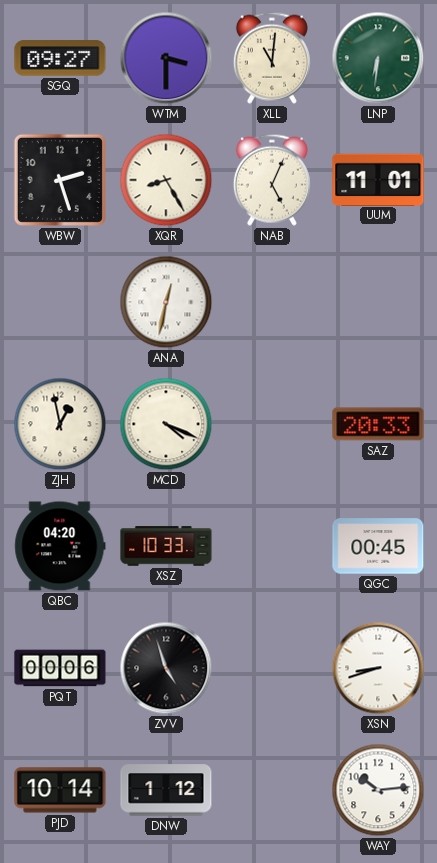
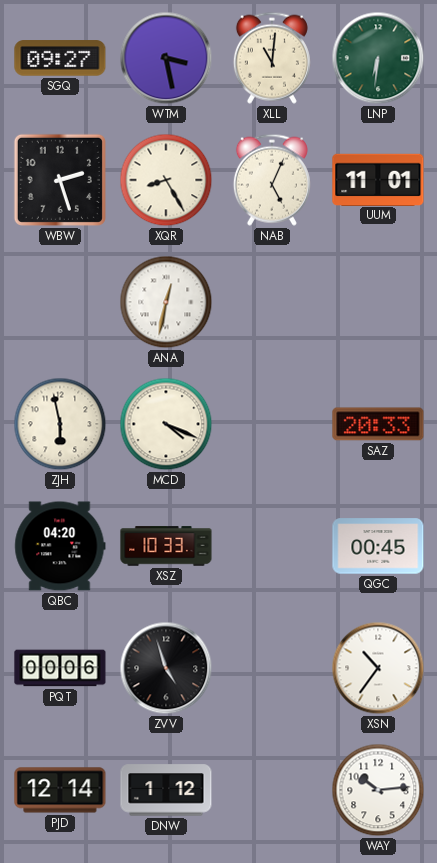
WTM: 3:30 -> 3:28 (166, 58)
ZJH: 12:58 -> 5:58 (60, 424)
XSN: 8:42 -> 10:36 (378, 668)
PJD: 10:14 -> 12:14 (60, 790)
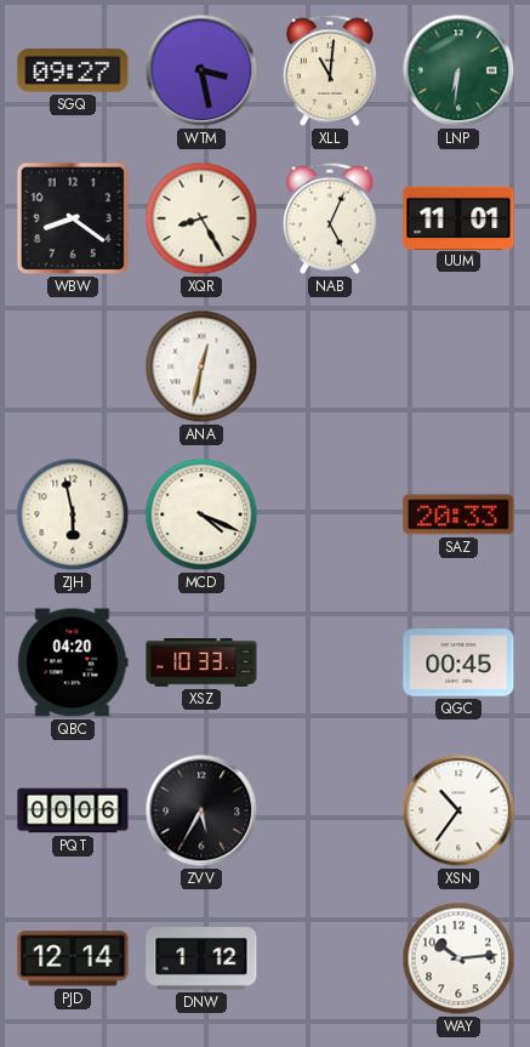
WBW: 2:27 -> 8:21 (73, 218)
ZVV: 4:57 -> 5:35 (201, 810)
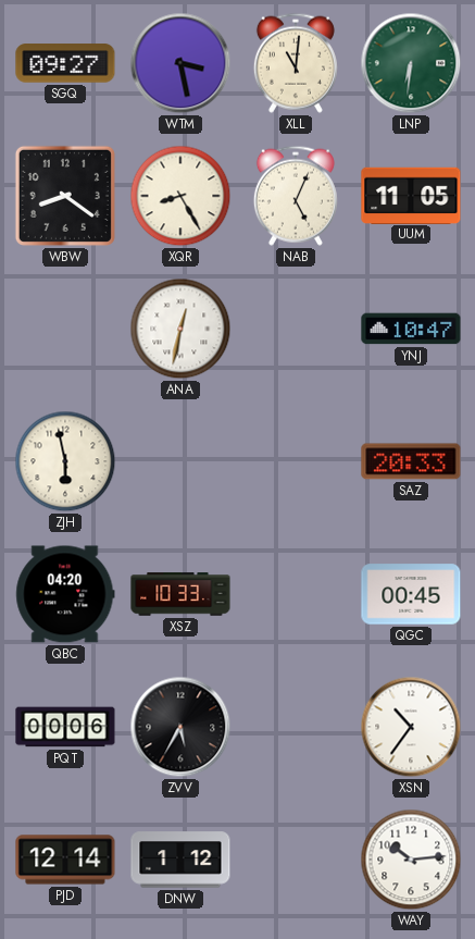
UUM: 11:01 -> 11:05 (411, 195)
YNJ: none -> 10:47 (411, 329)
MCD: 4:19 -> none (201, 514)
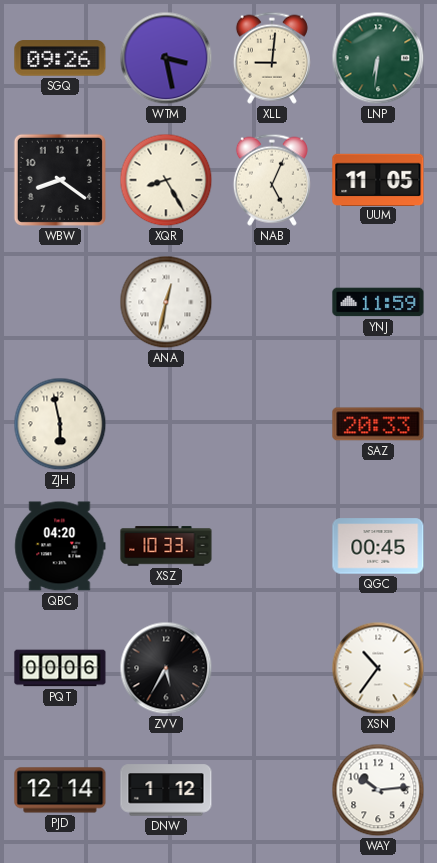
SGQ: 09:27 -> 09:26 (60, 58)
XLL: 11:01 -> 9:01 (272, 58)
YNJ: 10:47 -> 11:59 (378, 302)
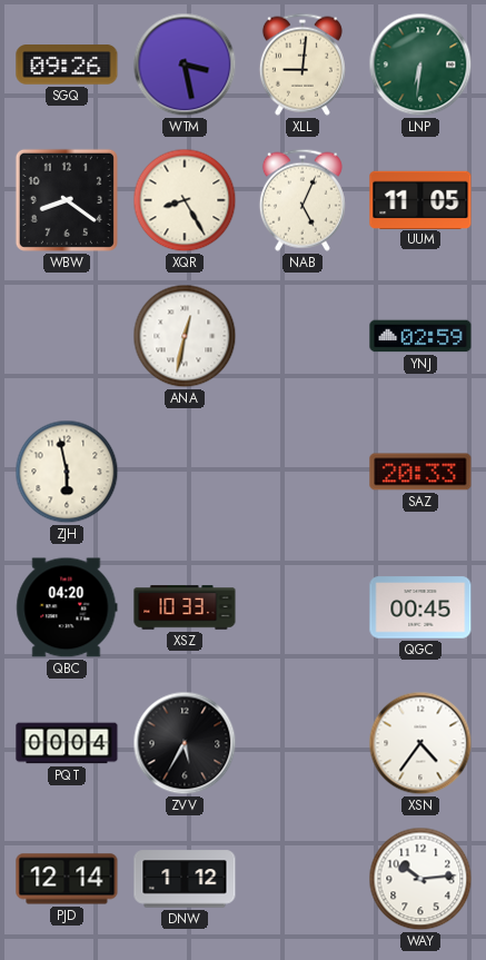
YNJ: 11:59 -> 02:59 (420, 336)
PQT: 00:06 -> 00:04 (67, 743)
XSN: 10:36 -> 4:36 (420, 743)
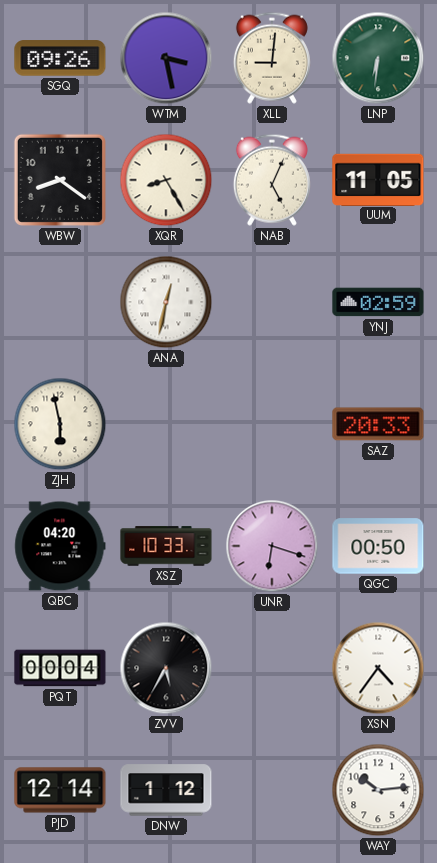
UNR: none -> 6:18 (272, 546)
QGC: 00:45 -> 00:50 (378, 546)
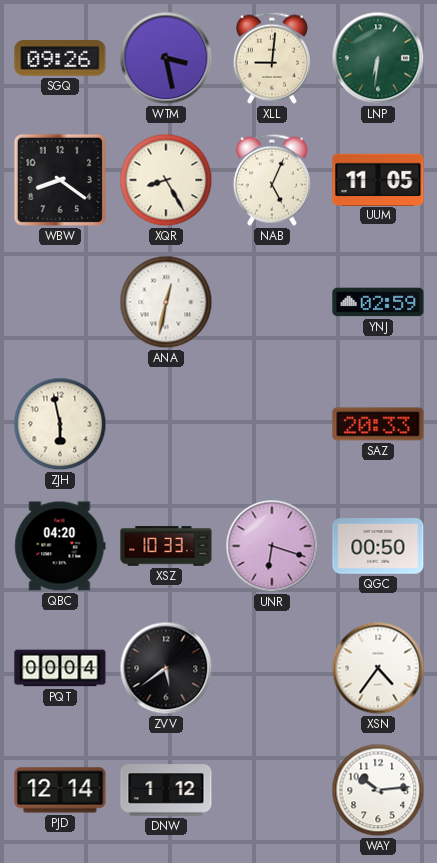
ZVV: 5:35 -> 5:39 (166, 668)
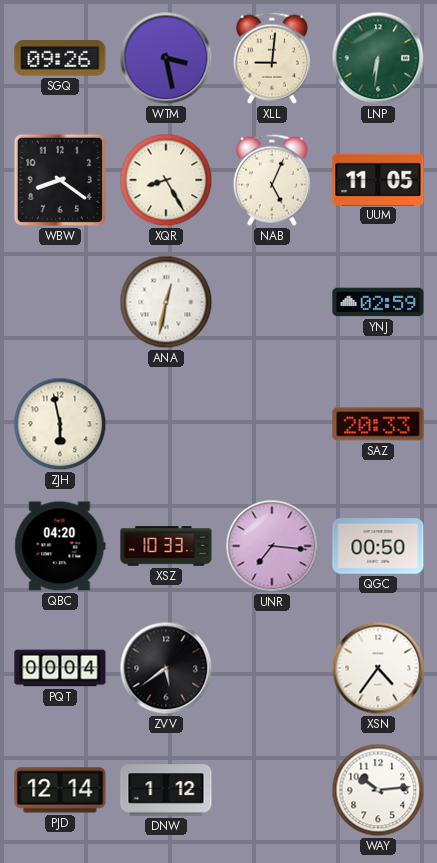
UNR: 6:18 -> 7:16 (272, 546)
